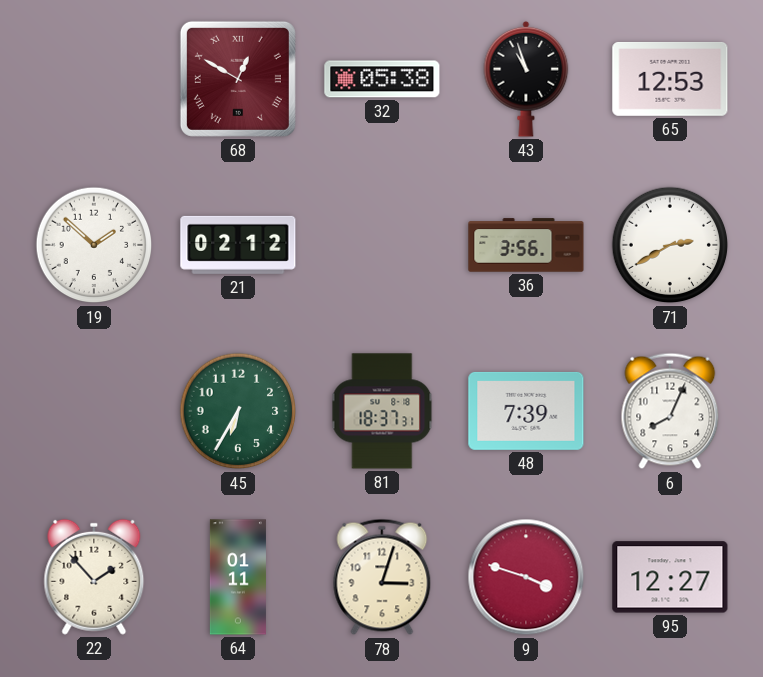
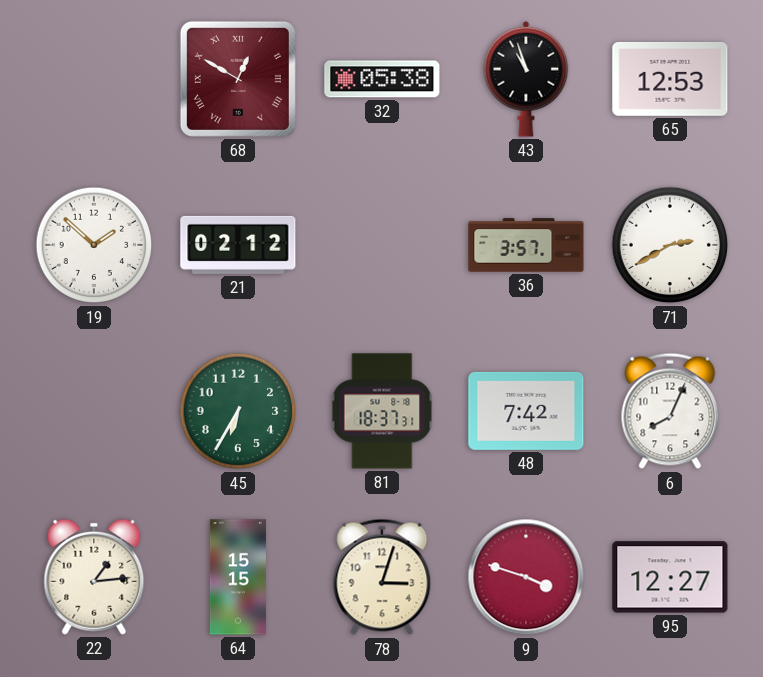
36: 3:56 -> 3:57 (526, 245)
48: 7:39 -> 7:42 (526, 411)
22: 1:53 -> 1:14 (94, 577)
64: 01:11 -> 15:15 (238, 577)
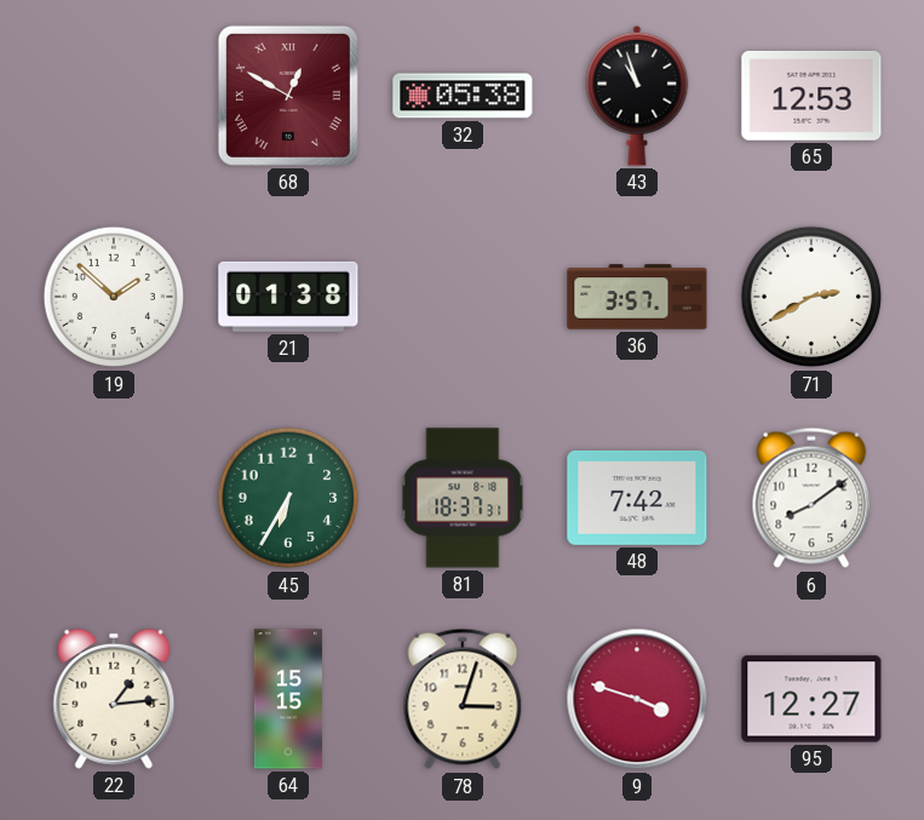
21: 02:12 -> 01:38 (288, 297)
6: 8:04 -> 8:09 (811, 498)
